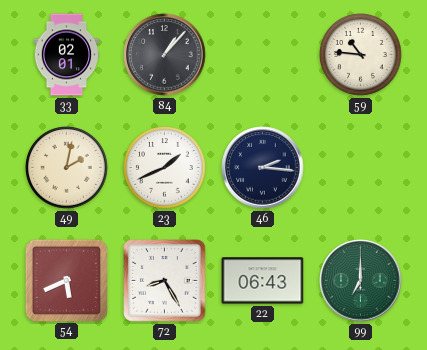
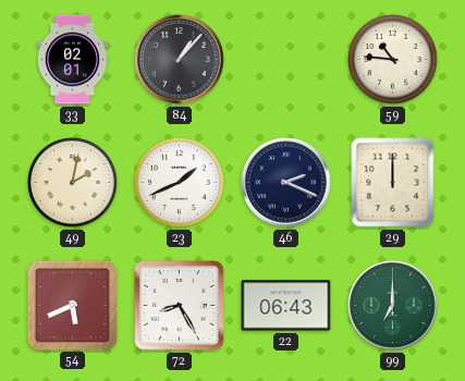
46: 2:16 -> 2:19 (286, 183)
29: none -> 12:00 (393, 183)
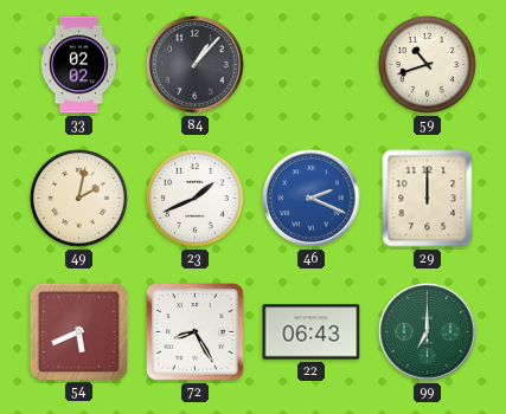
33: 02:01 -> 02:02 (79, 65)
59: 10:46 -> 10:42 (428, 65)
46 dial: navy -> blue (312, 199)
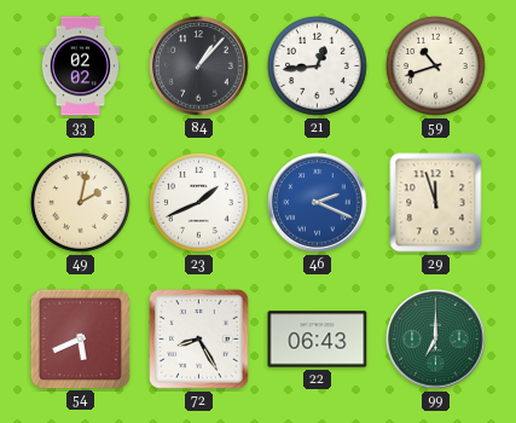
21: none -> 12:44 (318, 66)
29: 12:00 -> 11:57 (436, 203)
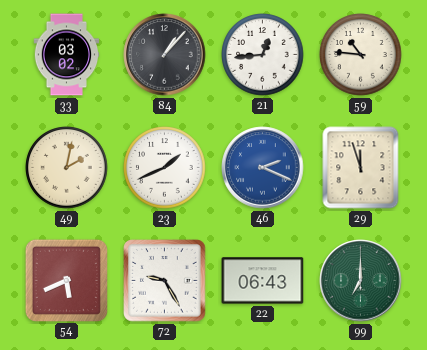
33: 02:02 -> 03:02 (67, 55)
59: 10:42 -> 10:46 (361, 55)
72: 8:25 -> 9:25 (165, 281)
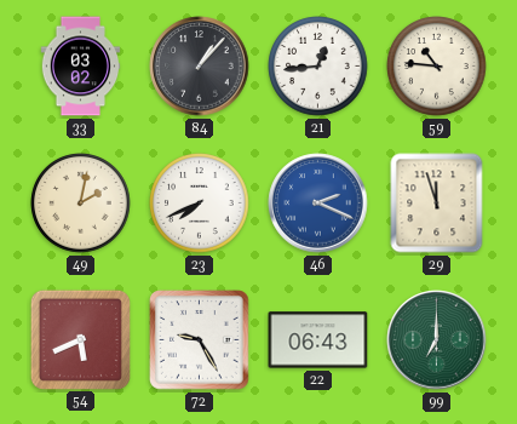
23: 1:41 -> 7:41 (200, 204)
